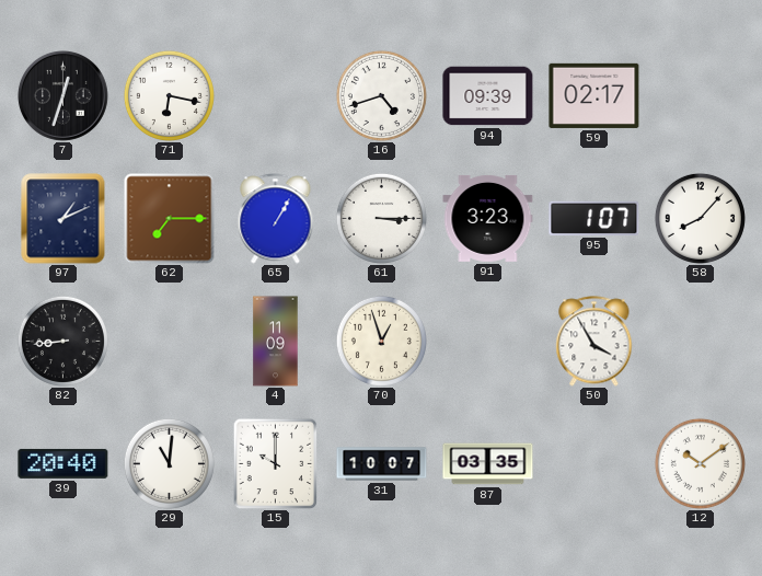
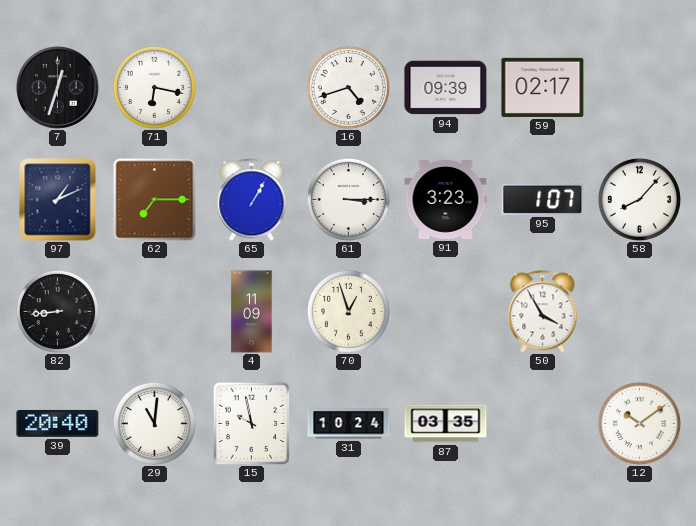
15: 10:00 -> 9:58 (252, 423)
31: 10:07 -> 10:24 (349, 424)
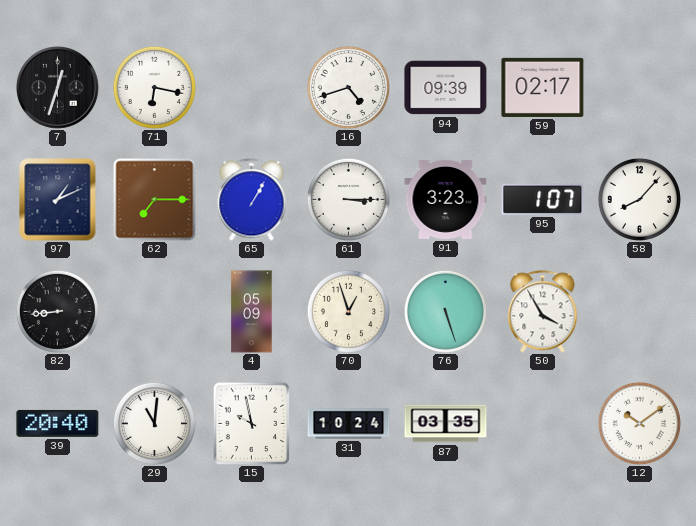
4: 11:09 -> 05:09 (252, 312)
76: none -> 5:27 (445, 311)
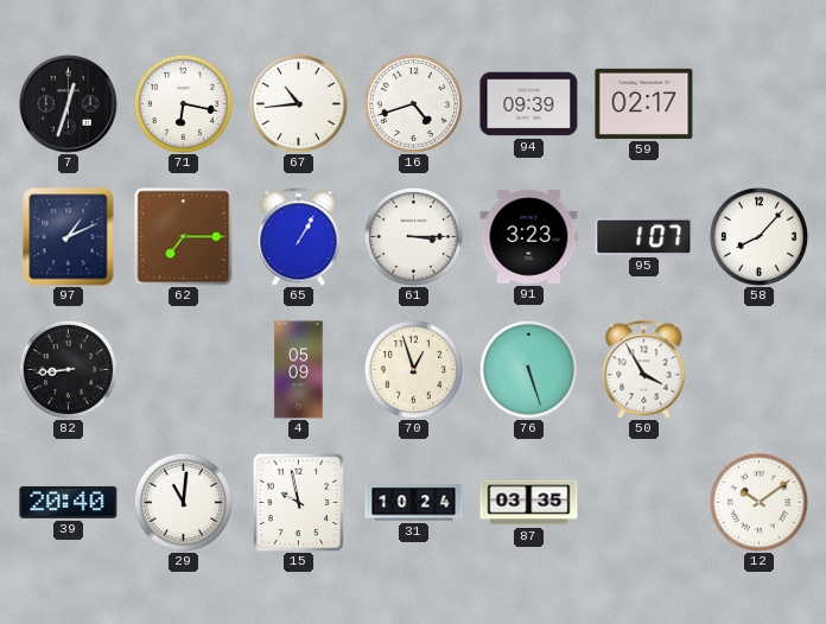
67: none -> 10:44 (298, 103)
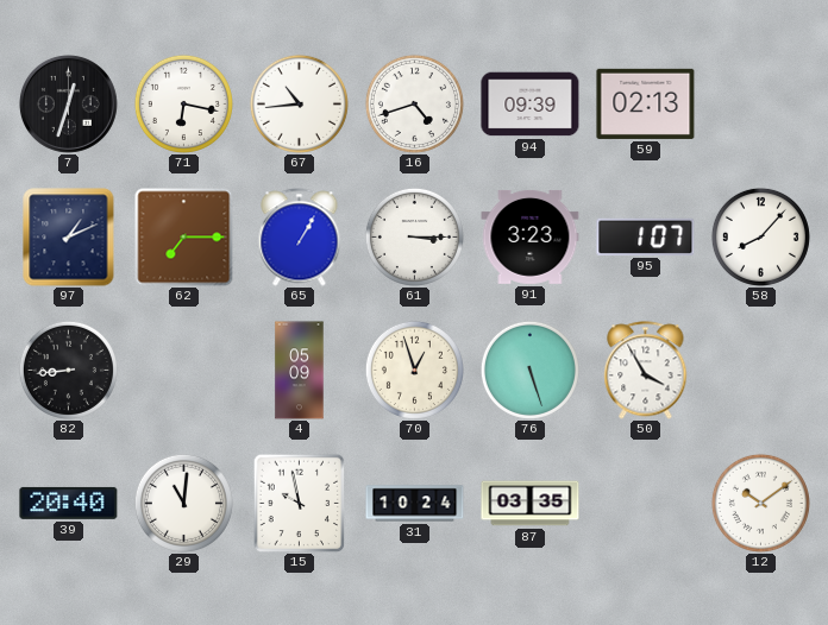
59: 02:17 -> 02:13 (646, 103)
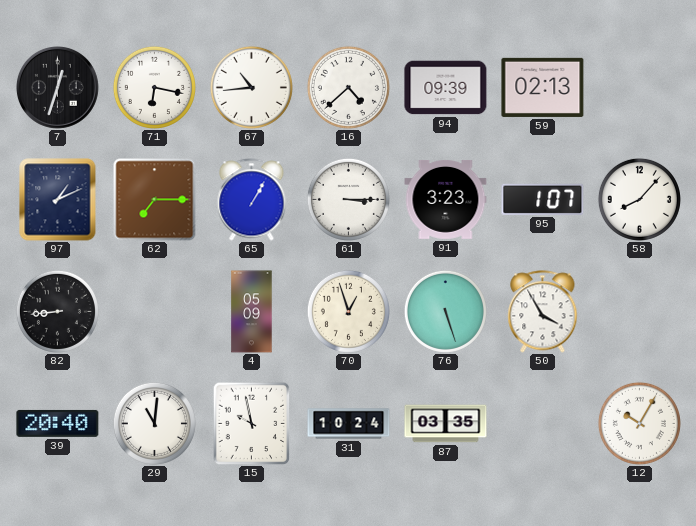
16: 4:42 -> 4:38 (348, 87)
12: 10:09 -> 10:05 (639, 423)
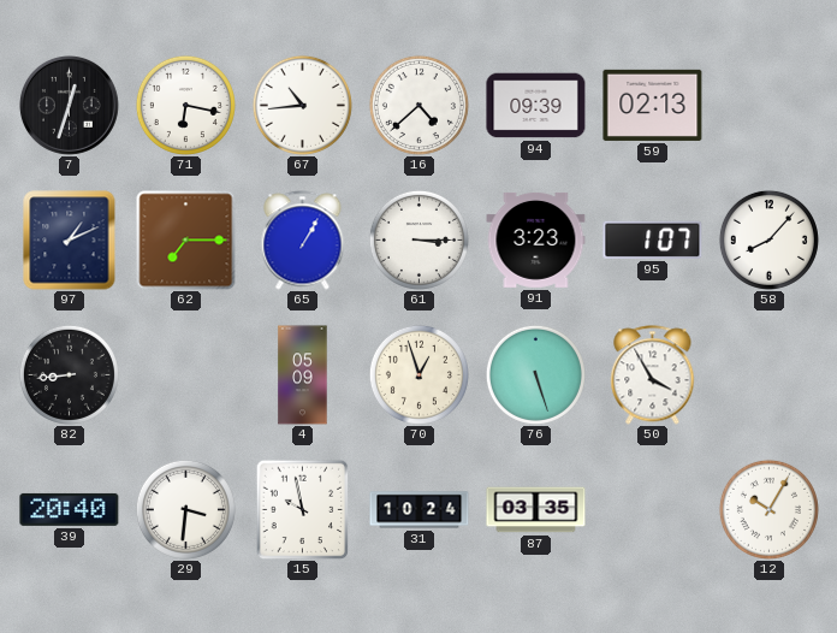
29: 11:01 -> 3:31 (185, 509)
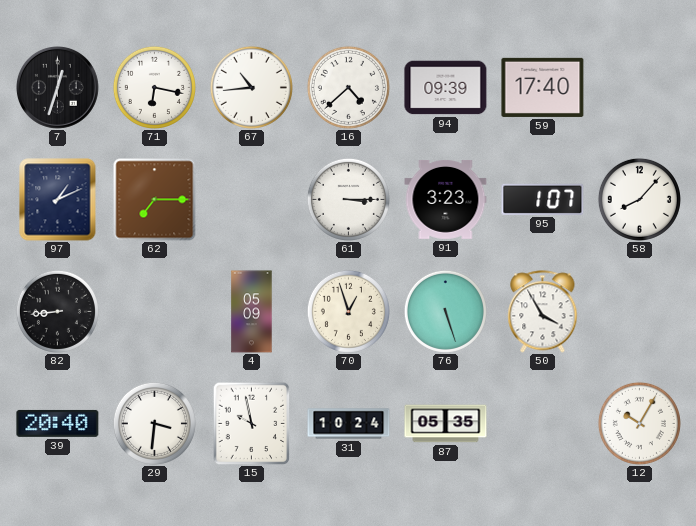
59: 02:13 -> 17:40 (543, 87)
65: 1:05 -> none (303, 241)
87: 03:35 -> 05:35 (446, 424)
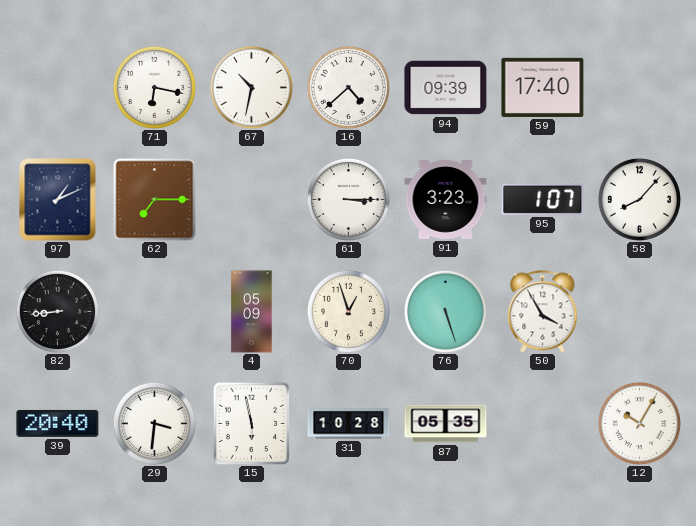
7: 12:33 -> none (57, 87)
67: 10:44 -> 10:32 (251, 87)
15: 9:58 -> 5:58 (252, 423)
31: 10:24 -> 10:28 (349, 424)
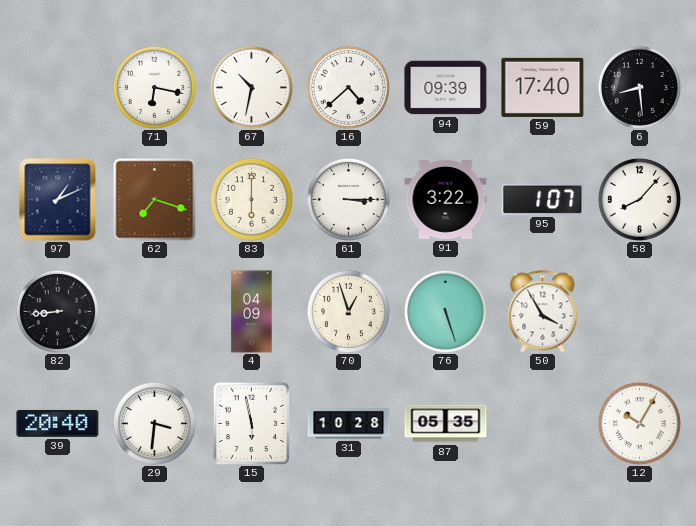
6: none -> 8:29 (639, 87)
62: 7:15 -> 7:18 (155, 200)
83: none -> 6:00 (251, 199)
91: 3:23 -> 3:22 (446, 199)
4: 05:09 -> 04:09 (252, 312)
